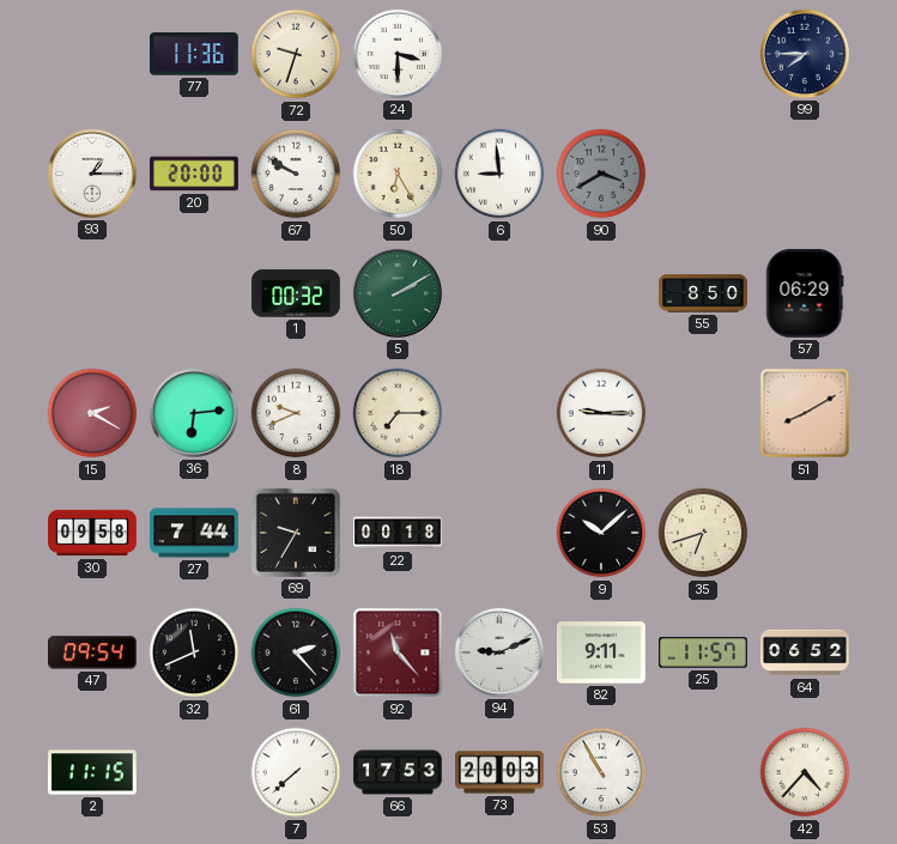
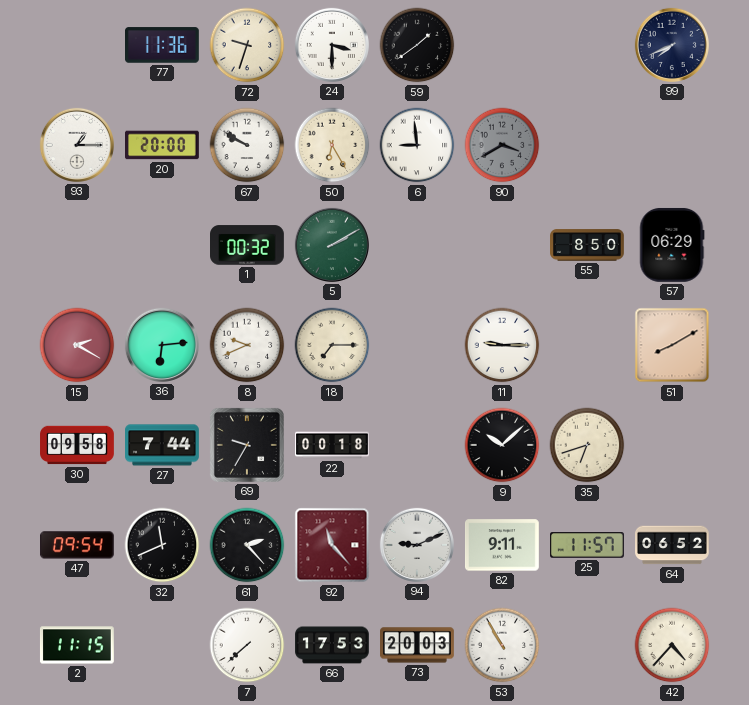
59: none -> 1:39 (417, 45)
99: 7:45 -> 7:41 (672, 45)
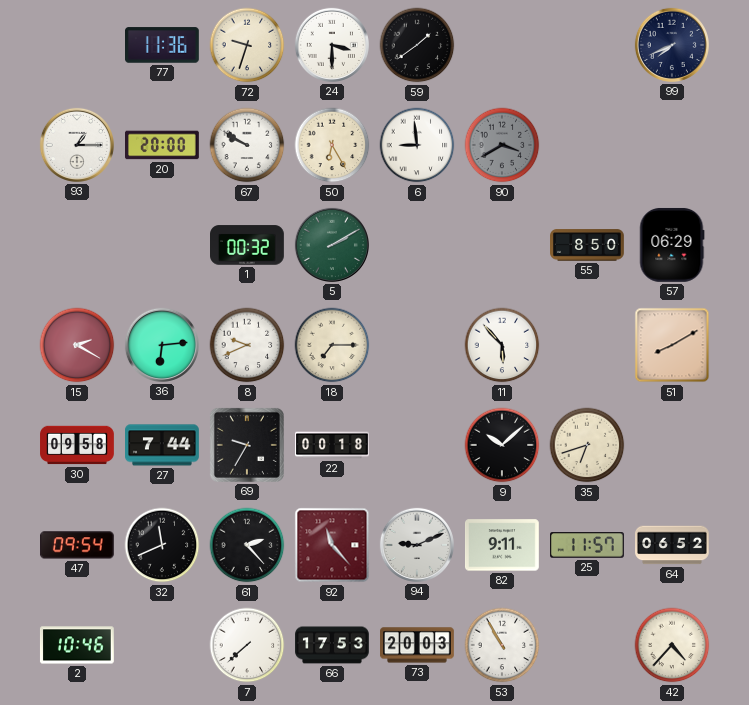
11: 9:15 -> 5:53 (502, 345)
2: 11:15 -> 10:46 (77, 645)
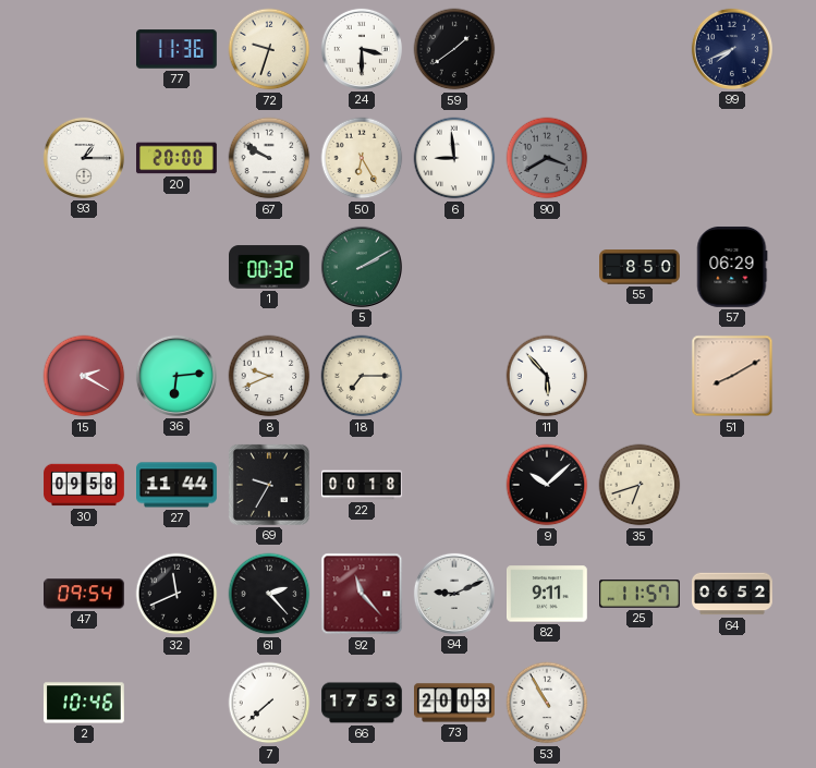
27: 7:44 -> 11:44 (178, 485)
42: 4:37 -> none (672, 645)
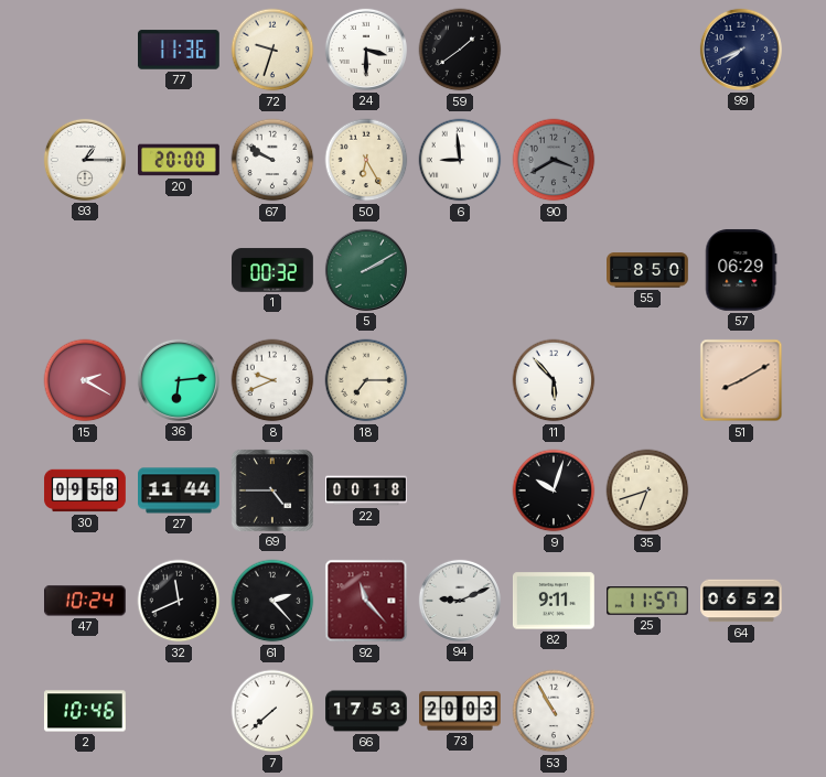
69: 9:35 -> 4:45 (272, 490)
9: 10:08 -> 10:03 (554, 490)
47: 09:54 -> 10:24 (86, 601)
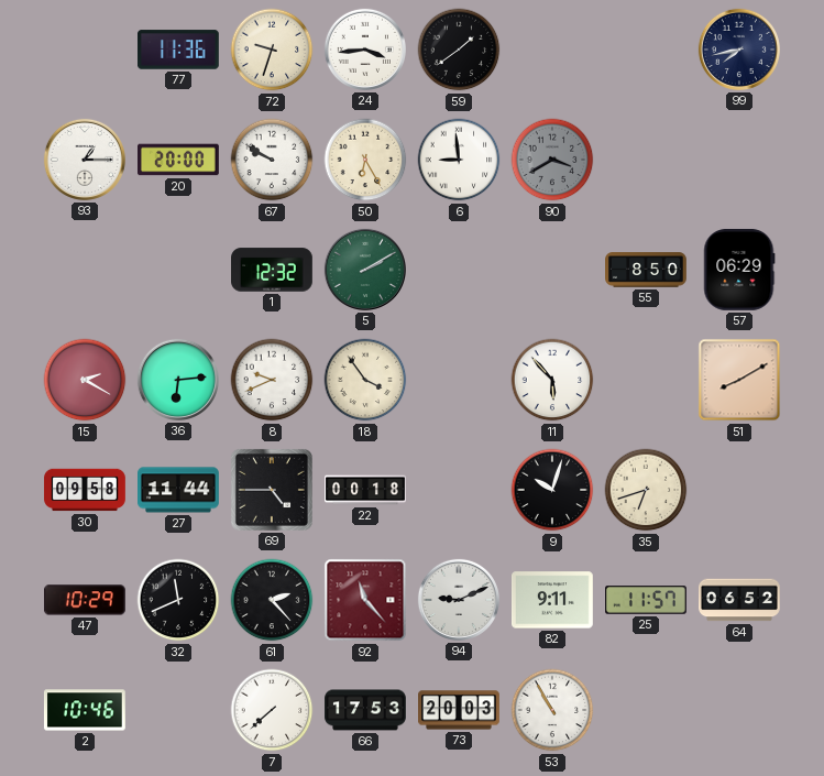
24: 3:30 -> 3:44 (365, 50)
99: 7:41 -> 7:43 (739, 50)
1: 00:32 -> 12:32 (273, 270)
18: 7:15 -> 3:54 (365, 380)
47: 10:24 -> 10:29 (86, 600)
